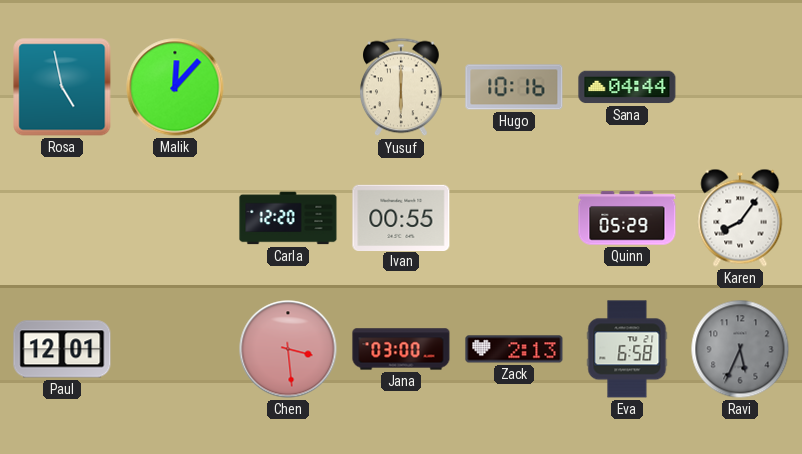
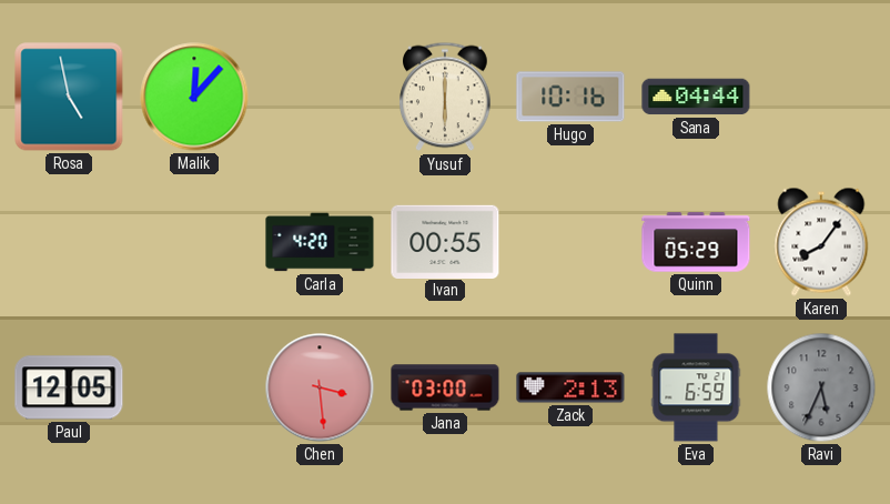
Carla: 12:20 -> 4:20 (320, 242)
Paul: 12:01 -> 12:05 (69, 387)
Eva: 6:58 -> 6:59 (696, 387)
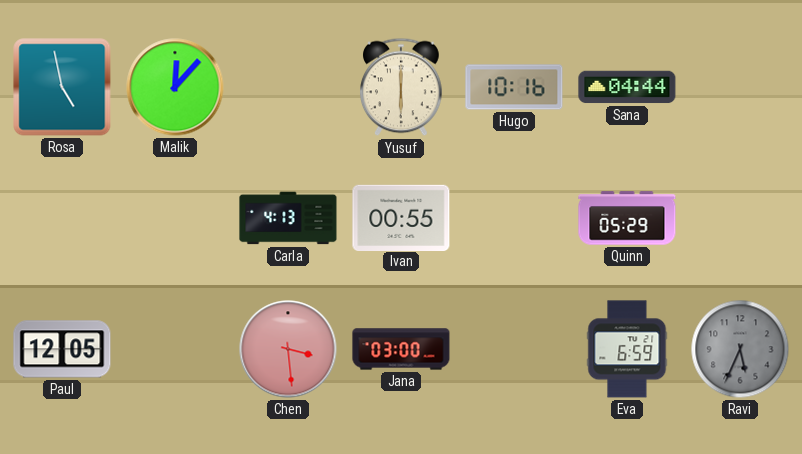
Carla: 4:20 -> 4:13 (288, 218)
Karen: 8:06 -> none (821, 242)
Zack: 2:13 -> none (570, 387)
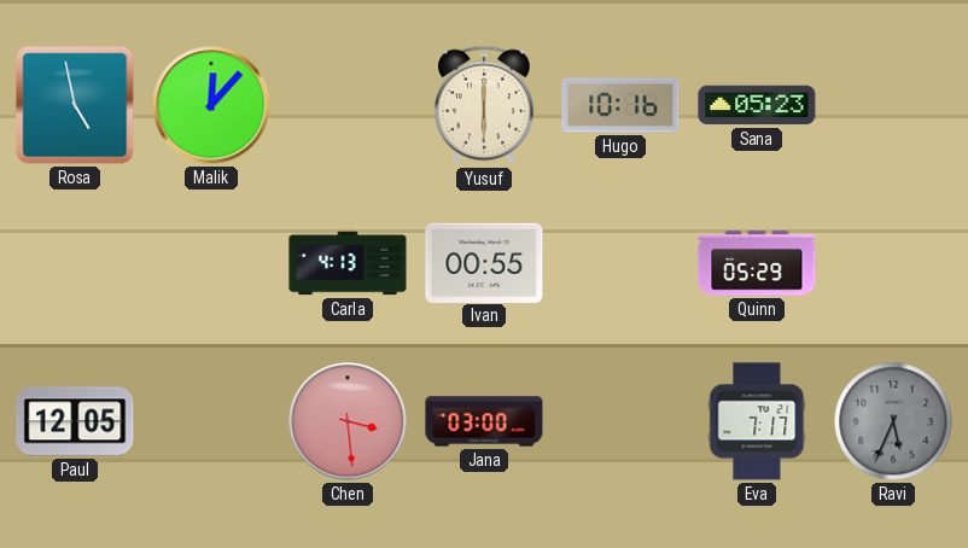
Sana: 04:44 -> 05:23 (757, 105)
Eva: 6:59 -> 7:17 (757, 421)
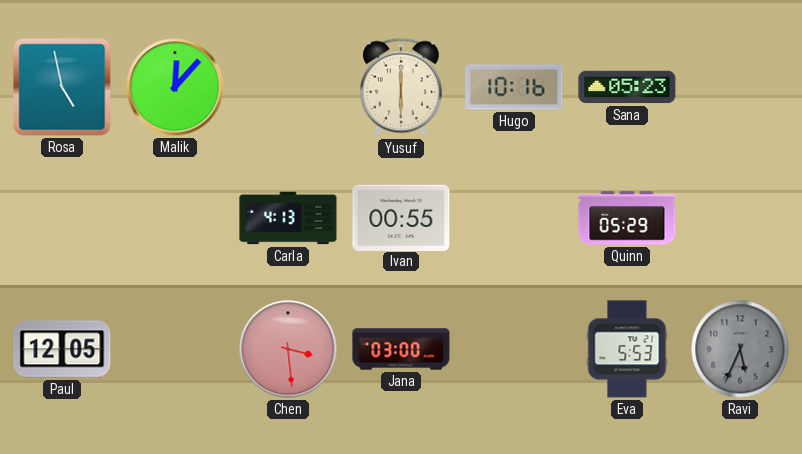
Eva: 7:17 -> 5:53 (627, 349)
